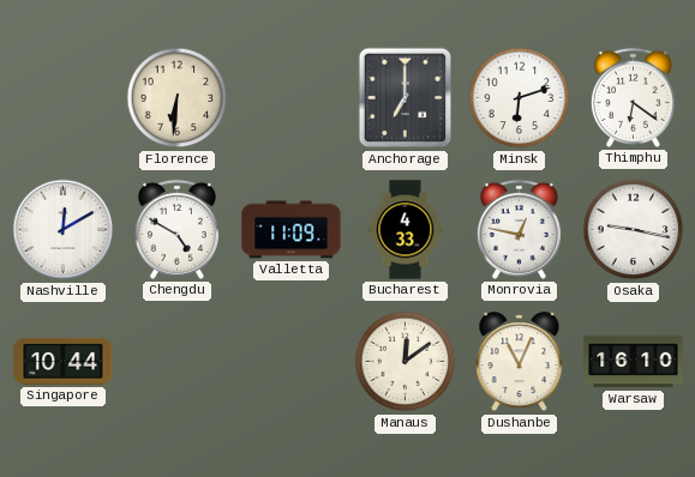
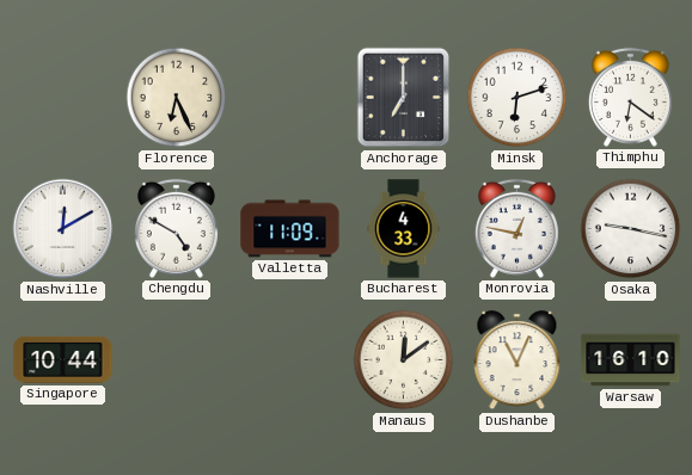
Florence: 6:31 -> 6:26 (177, 98)
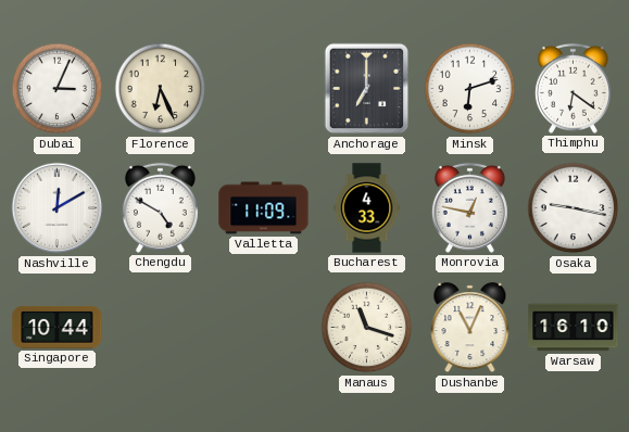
Dubai: none -> 3:04 (58, 89)
Manaus: 12:09 -> 11:18 (367, 328)
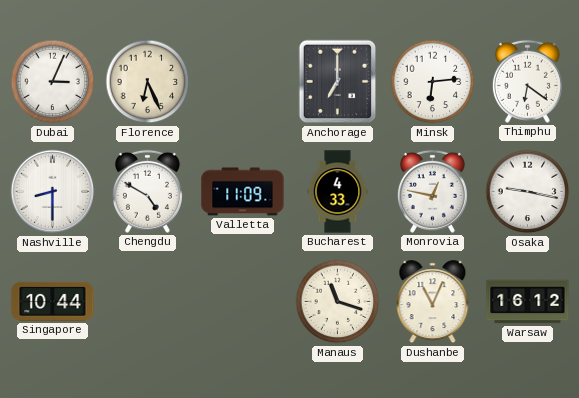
Minsk: 6:12 -> 6:14 (433, 82)
Nashville: 12:10 -> 8:30 (53, 192)
Warsaw: 16:10 -> 16:12 (528, 302)
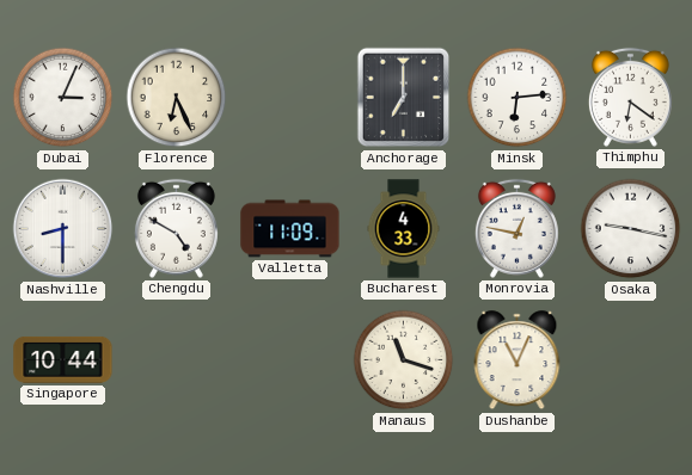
Warsaw: 16:12 -> none (528, 302)
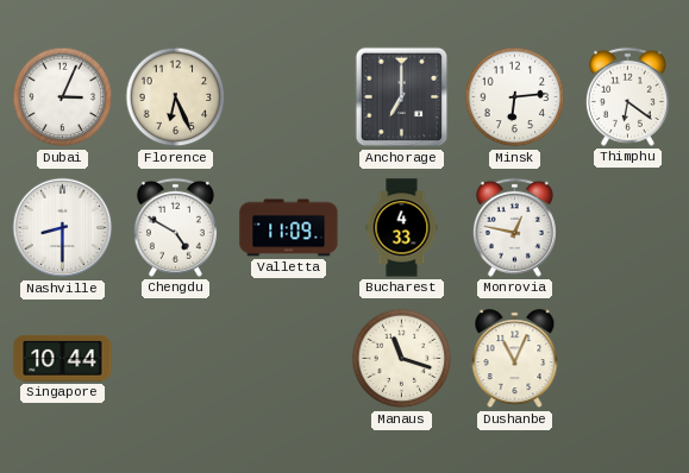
Osaka: 9:17 -> none (631, 229)
